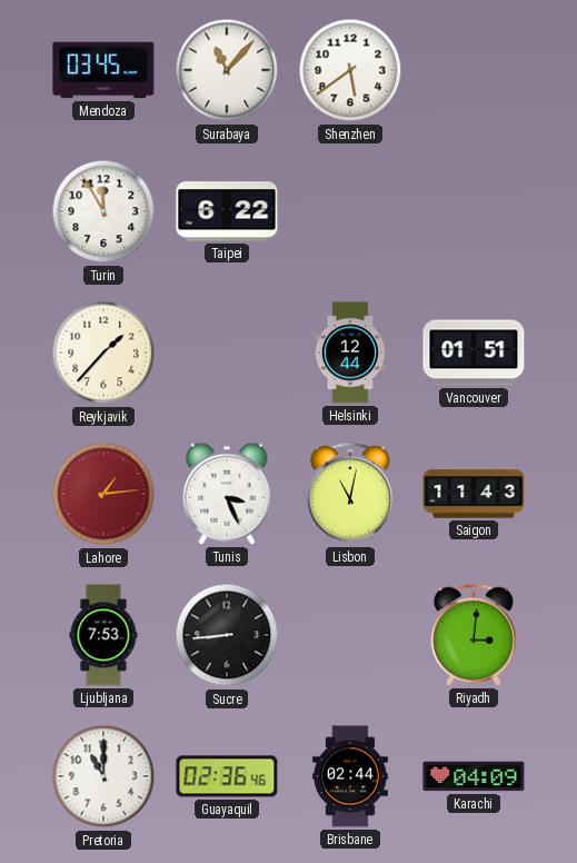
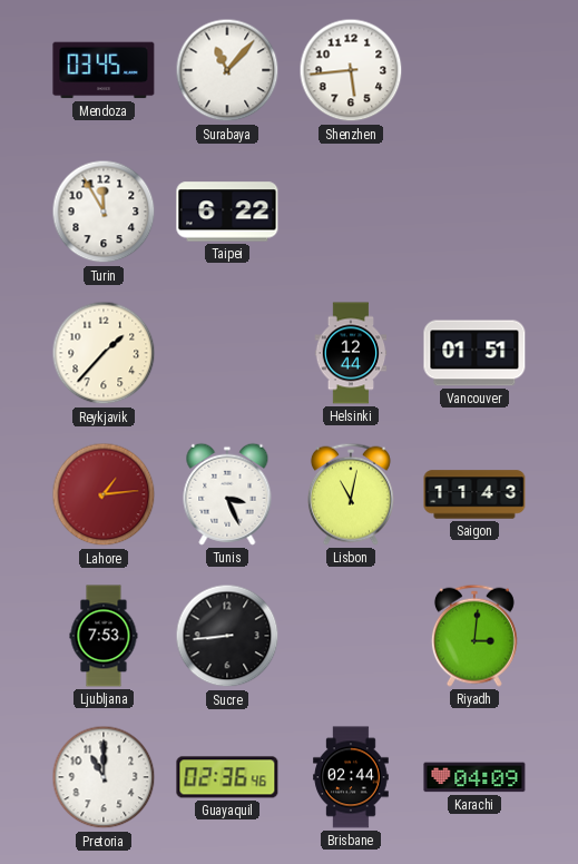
Shenzhen: 5:39 -> 5:44 (351, 70)
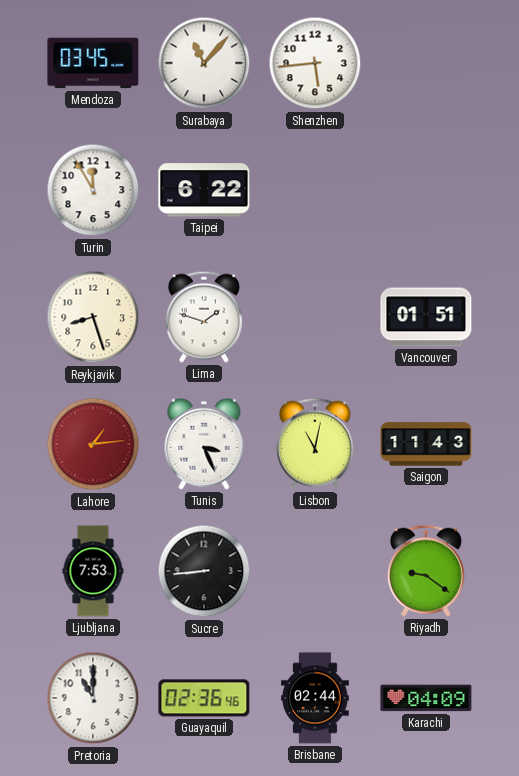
Reykjavik: 1:37 -> 8:27 (93, 317)
Lima: none -> 1:48 (204, 317)
Helsinki: 12:44 -> none (351, 353)
Riyadh: 3:01 -> 9:21 (426, 571)
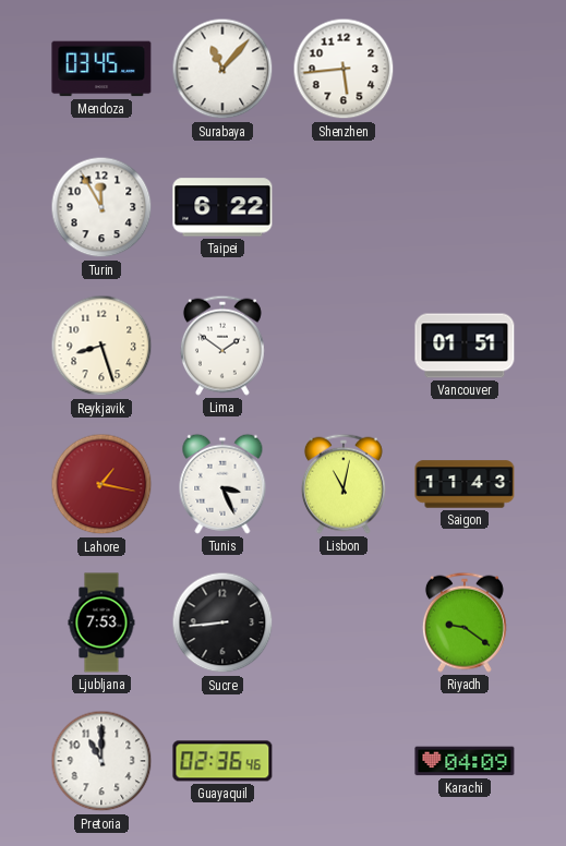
Lima: 1:48 -> 1:51 (222, 346)
Lahore: 1:14 -> 1:17 (101, 484)
Brisbane: 02:44 -> none (315, 698)
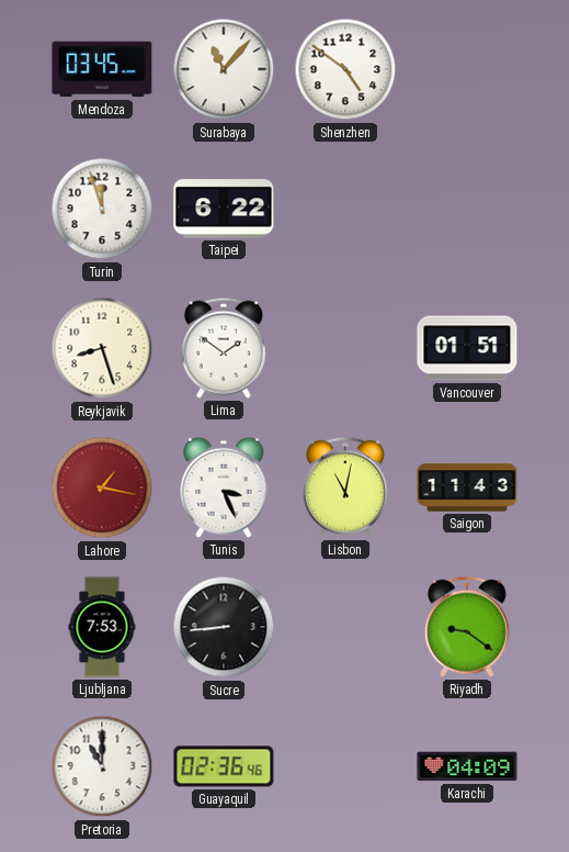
Shenzhen: 5:44 -> 4:51 (345, 69)
Turin: 11:55 -> 11:57 (102, 209)
